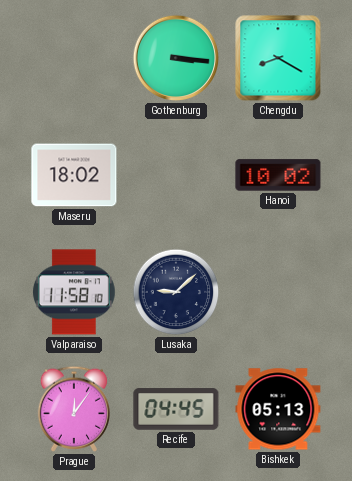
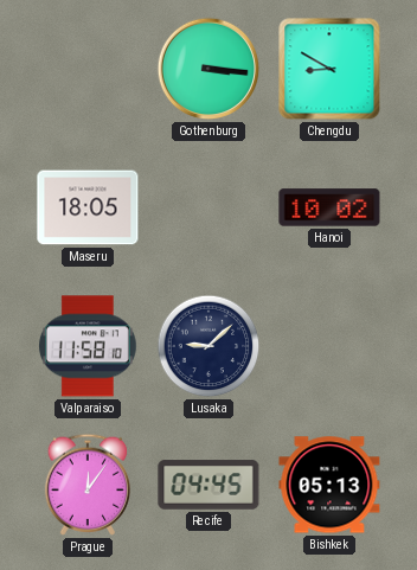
Chengdu: 8:20 -> 8:50 (329, 69)
Maseru: 18:02 -> 18:05 (88, 207)
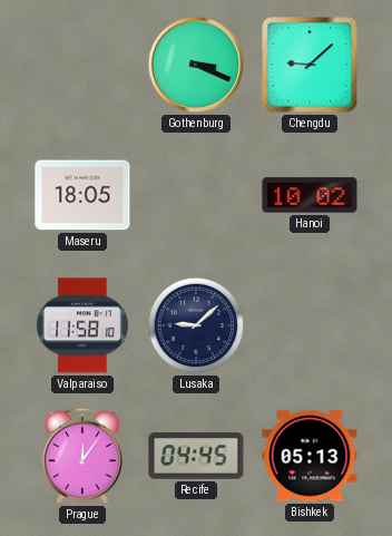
Gothenburg: 3:16 -> 3:19 (196, 65)
Chengdu: 8:50 -> 9:08 (310, 65)
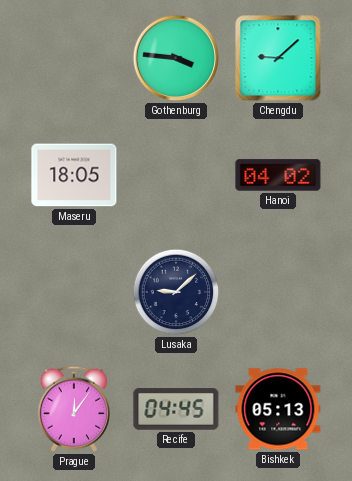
Gothenburg: 3:19 -> 3:46 (176, 58)
Hanoi: 10:02 -> 04:02 (278, 175)
Valparaiso: 11:58 -> none (82, 325)
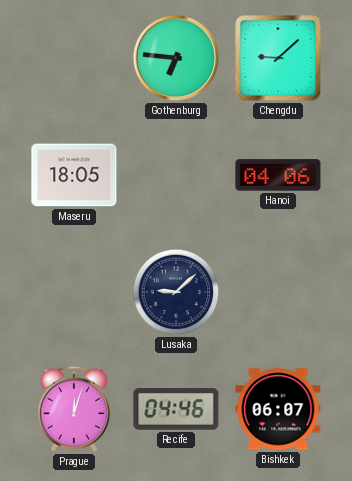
Gothenburg: 3:46 -> 6:46 (176, 58)
Hanoi: 04:02 -> 04:06 (278, 175)
Prague: 12:06 -> 12:03 (73, 409)
Recife: 04:45 -> 04:46 (176, 409)
Bishkek: 05:13 -> 06:07 (278, 409)
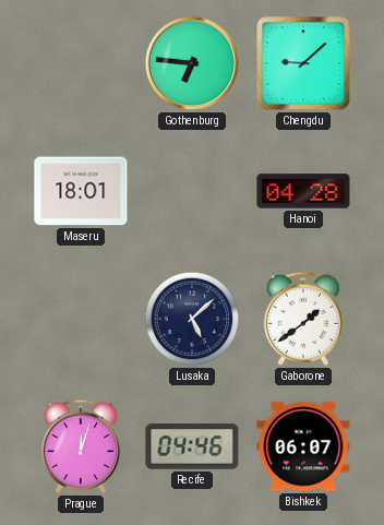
Maseru: 18:05 -> 18:01 (81, 191)
Hanoi: 04:06 -> 04:28 (303, 191)
Lusaka: 9:08 -> 5:08 (192, 319)
Gaborone: none -> 1:39 (302, 319)
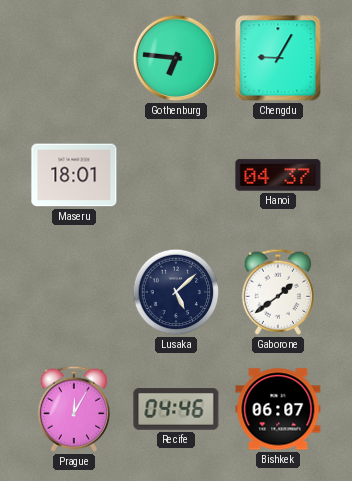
Chengdu: 9:08 -> 9:05 (278, 58)
Hanoi: 04:28 -> 04:37 (278, 175)
Prague: 12:03 -> 12:05 (73, 409)
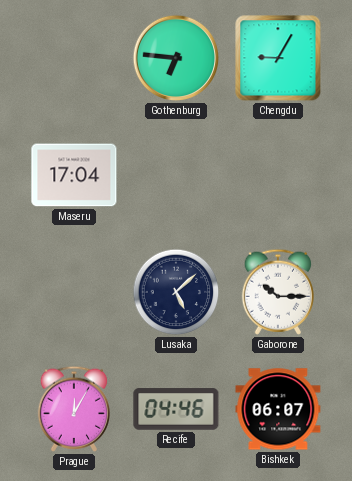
Maseru: 18:01 -> 17:04 (74, 175)
Hanoi: 04:37 -> none (278, 175)
Gaborone: 1:39 -> 10:15 (277, 292)
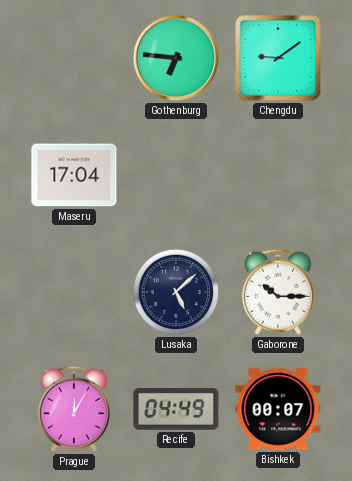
Chengdu: 9:05 -> 9:09 (278, 58)
Recife: 04:46 -> 04:49 (176, 409)
Bishkek: 06:07 -> 00:07 (278, 409)
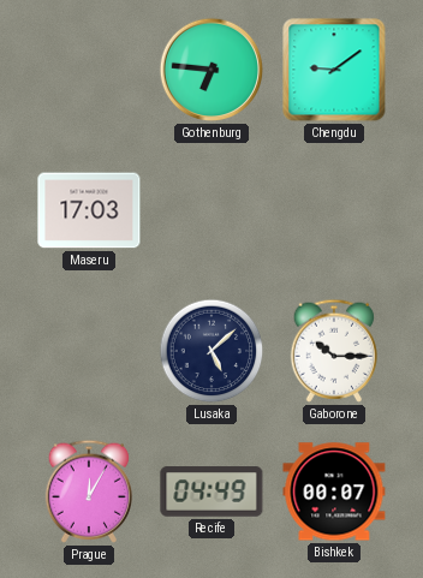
Maseru: 17:04 -> 17:03 (89, 210)
